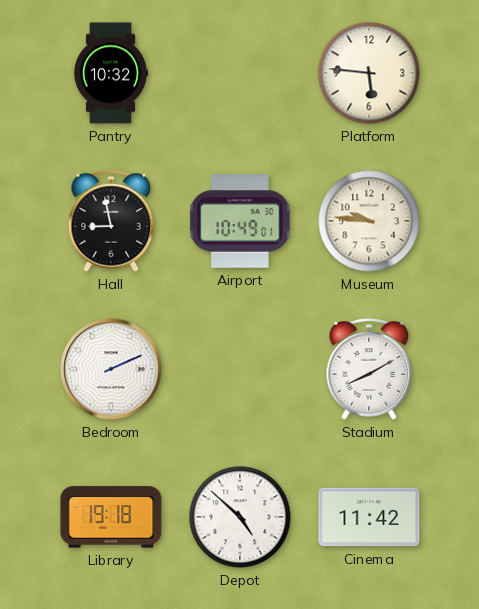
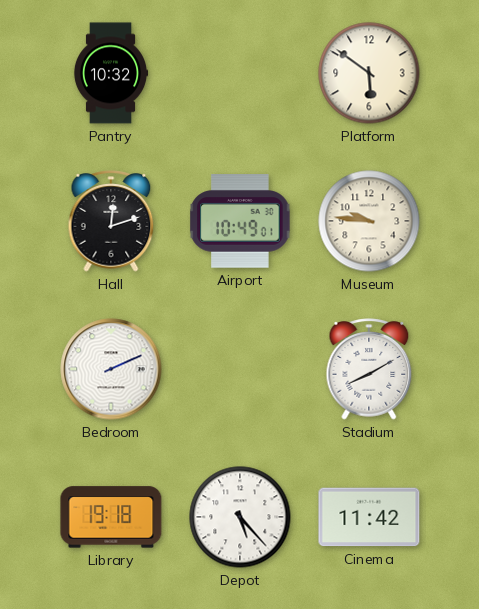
Platform: 5:46 -> 5:51 (369, 73)
Hall: 8:58 -> 12:12 (111, 221)
Depot: 4:52 -> 5:23 (240, 517)
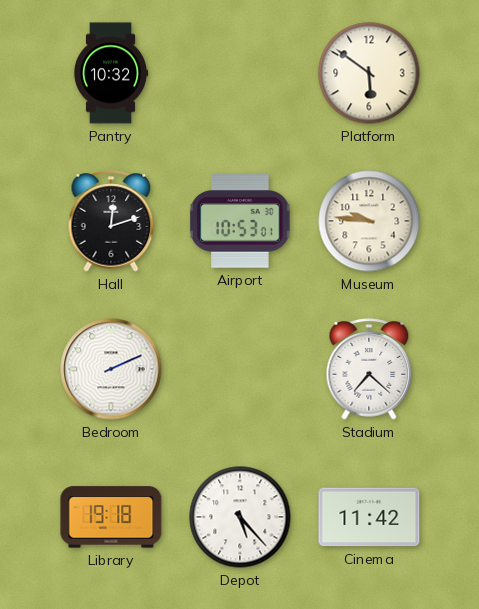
Airport: 10:49 -> 10:53 (240, 221)
Stadium: 8:10 -> 7:22 (369, 369)
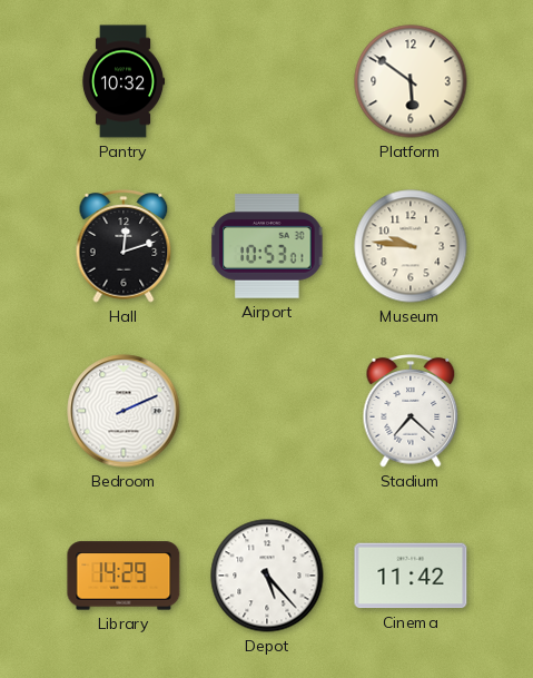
Library: 19:18 -> 14:29 (124, 576)
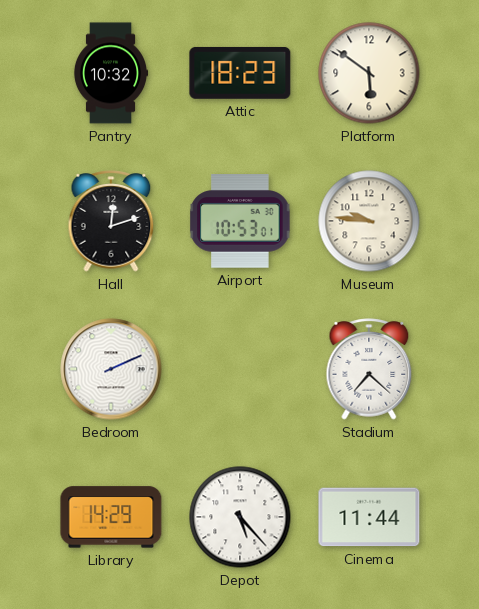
Attic: none -> 18:23 (240, 73)
Cinema: 11:42 -> 11:44 (369, 517)
